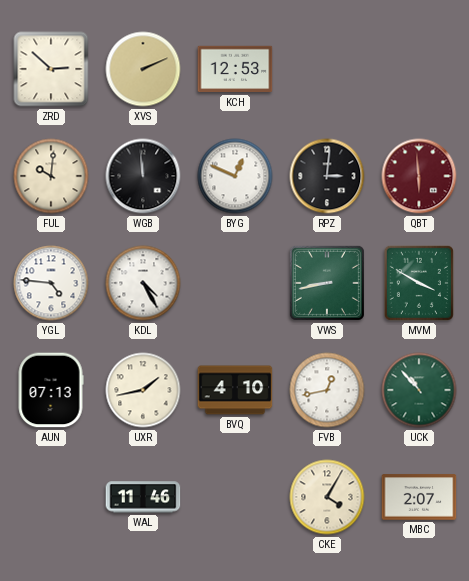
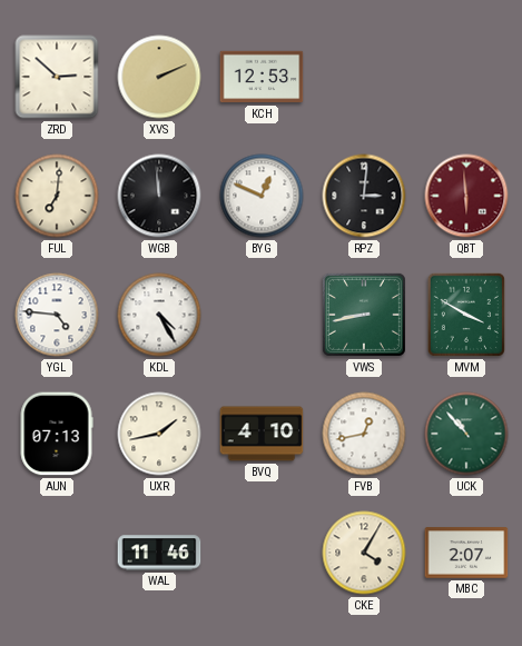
FUL: 10:01 -> 7:01 (57, 196)
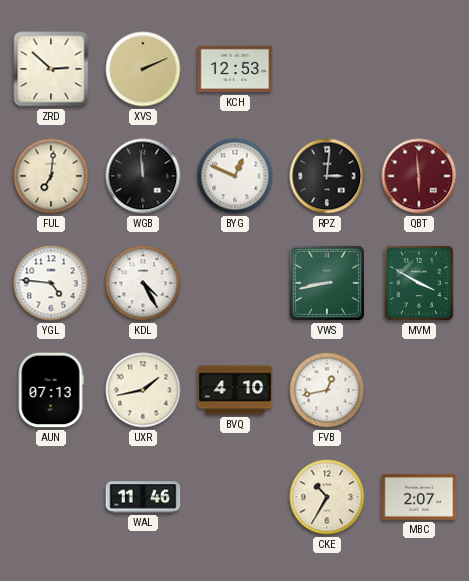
UCK: 10:53 -> none (466, 434)
CKE: 4:05 -> 10:35 (327, 497)
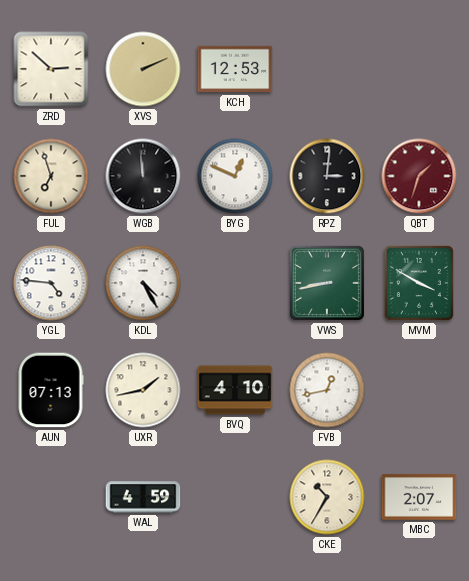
FUL: 7:01 -> 6:57 (51, 176)
QBT: 5:59 -> 1:33 (419, 176)
WAL: 11:46 -> 4:59 (143, 497)
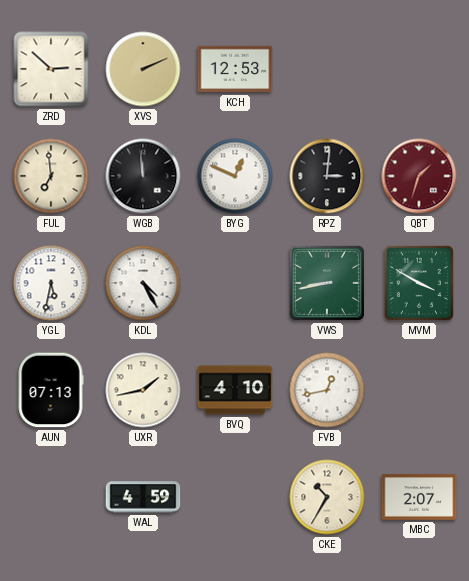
FUL: 6:57 -> 6:59 (51, 176)
YGL: 4:46 -> 5:32 (51, 283)
